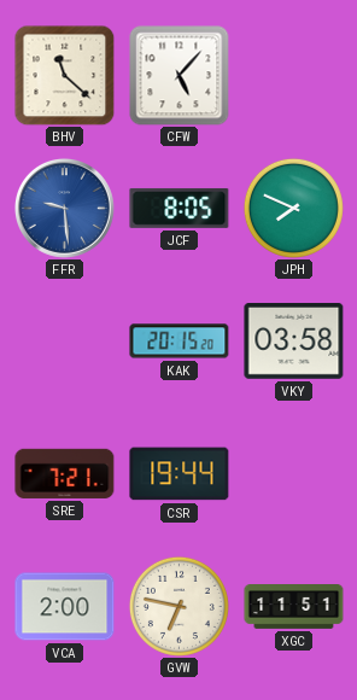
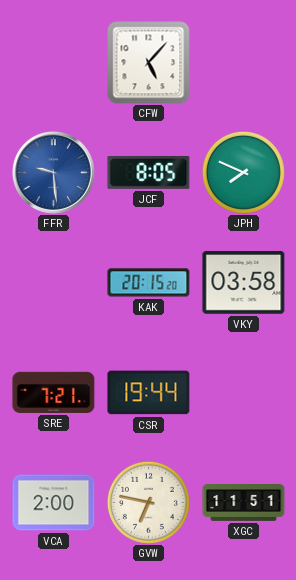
BHV: 11:22 -> none (64, 75)
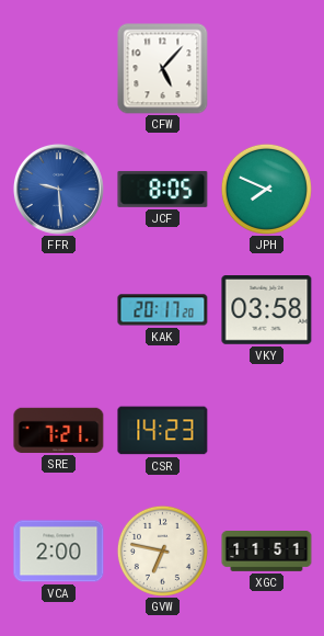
KAK: 20:15 -> 20:17 (163, 310)
CSR: 19:44 -> 14:23 (163, 431)
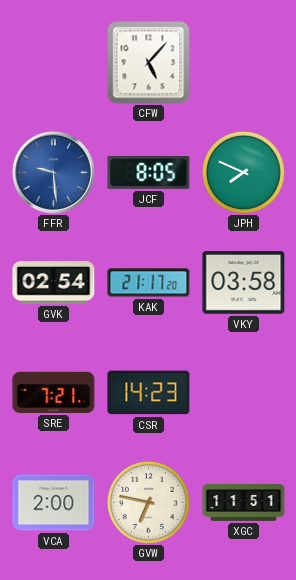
GVK: none -> 02:54 (54, 283)
KAK: 20:17 -> 21:17 (149, 283)
